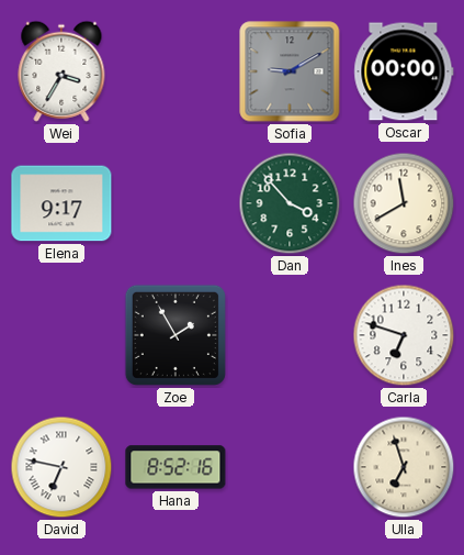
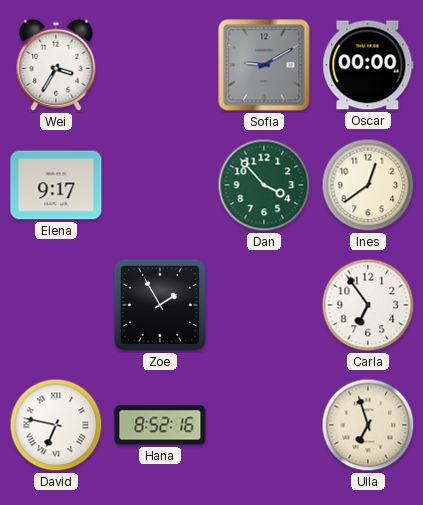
Ines: 11:40 -> 12:39 (368, 185)
Carla: 6:48 -> 6:54 (368, 305)
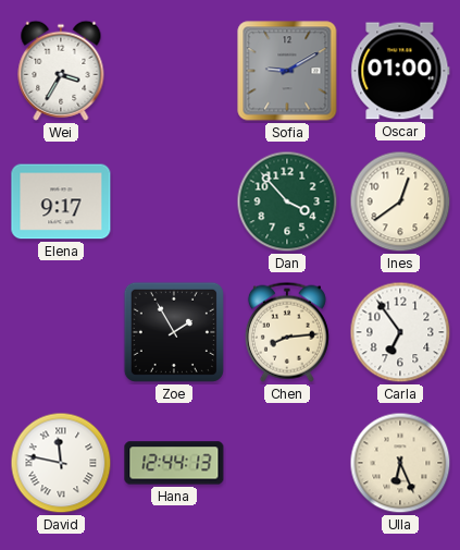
Oscar: 00:00 -> 01:00 (400, 71)
Chen: none -> 8:14 (287, 332)
David: 6:47 -> 11:47 (61, 463)
Hana: 8:52 -> 12:44 (174, 463)
Ulla: 6:57 -> 6:26 (400, 463)
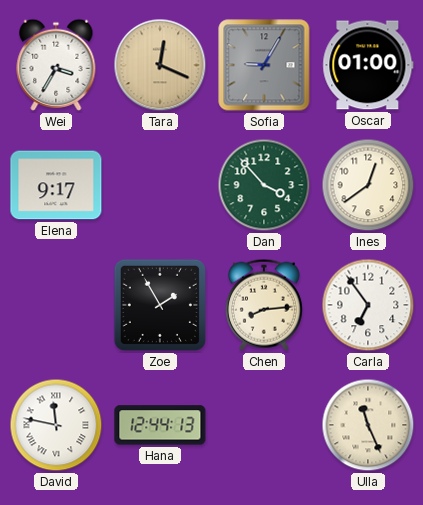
Tara: none -> 12:19 (160, 65)
Sofia: 9:10 -> 9:05 (264, 65)
Ulla: 6:26 -> 11:26 (368, 425)
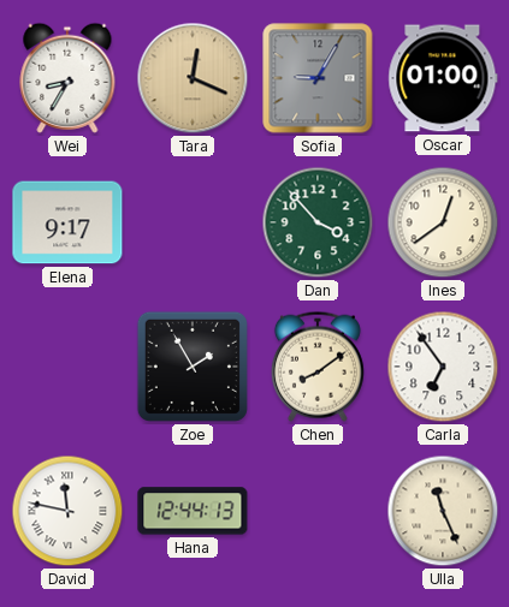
Wei: 3:35 -> 8:35 (67, 78)
Chen: 8:14 -> 8:09 (318, 367)
